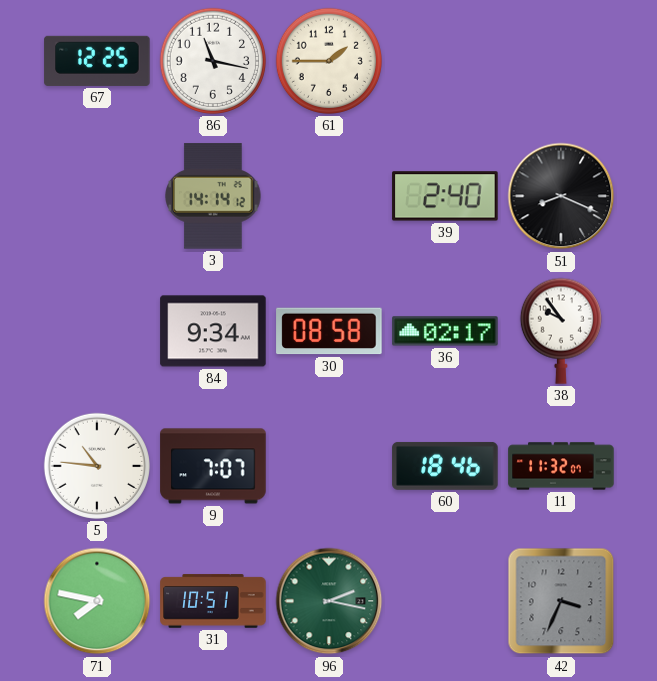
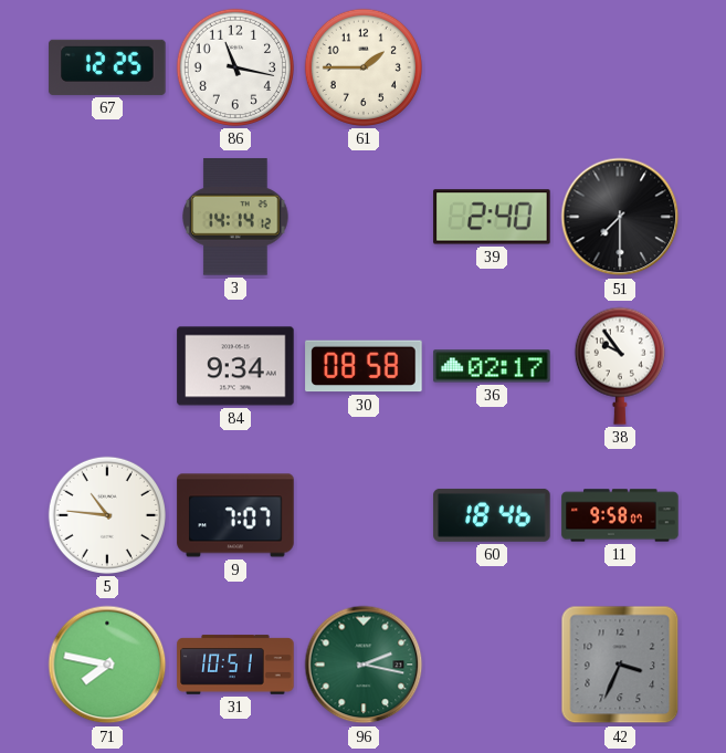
51: 8:19 -> 7:30 (620, 217)
11: 11:32 -> 9:58 (620, 515)
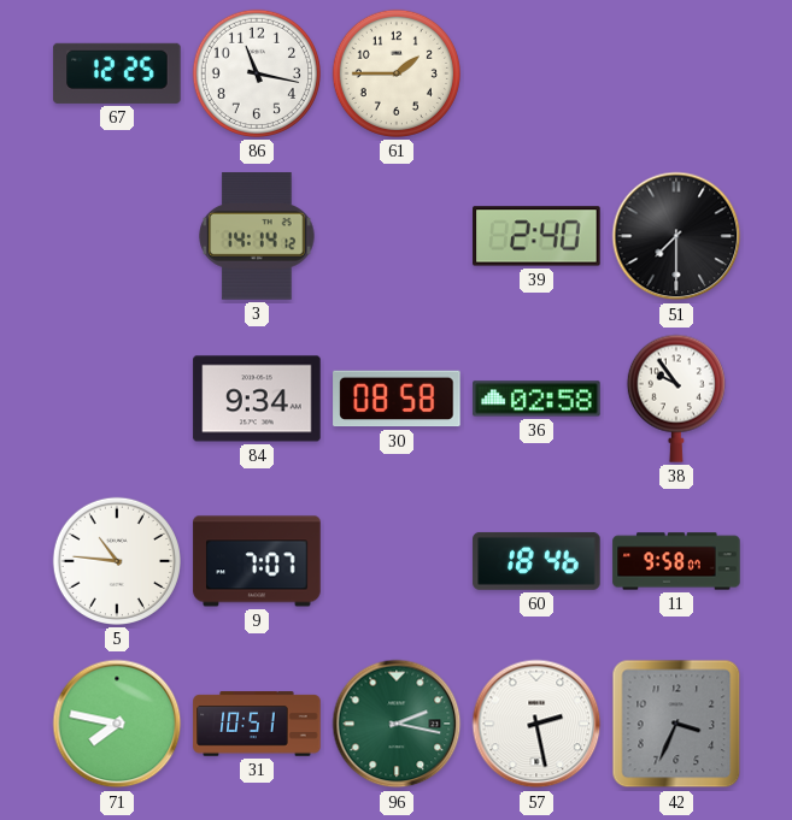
36: 02:17 -> 02:58 (536, 399)
57: none -> 2:28 (536, 724)
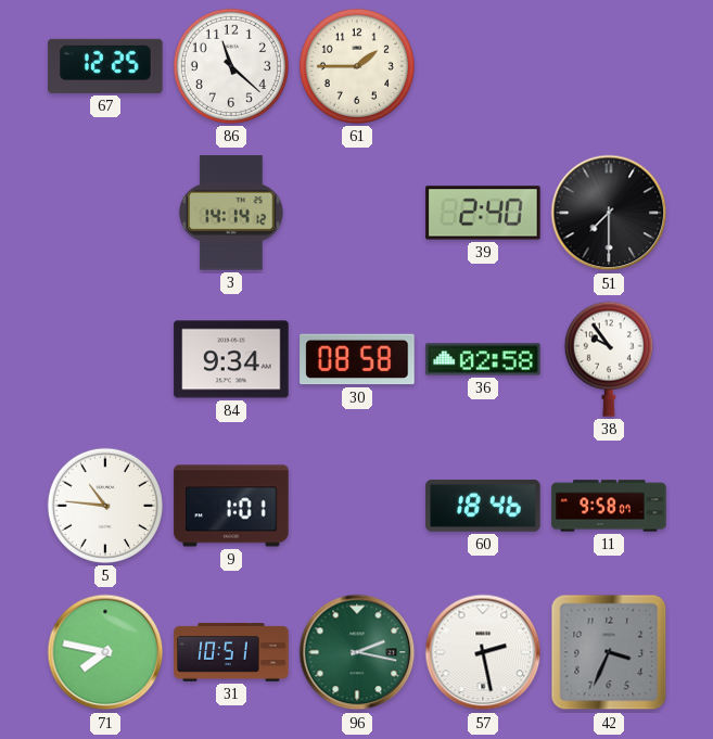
86: 11:17 -> 11:22 (231, 66)
9: 7:07 -> 1:01 (231, 506)
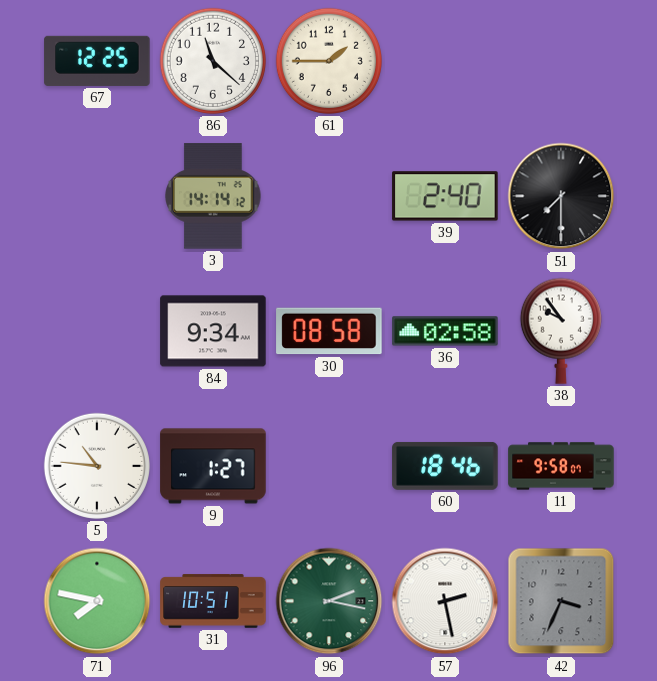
9: 1:01 -> 1:27 (213, 466)
